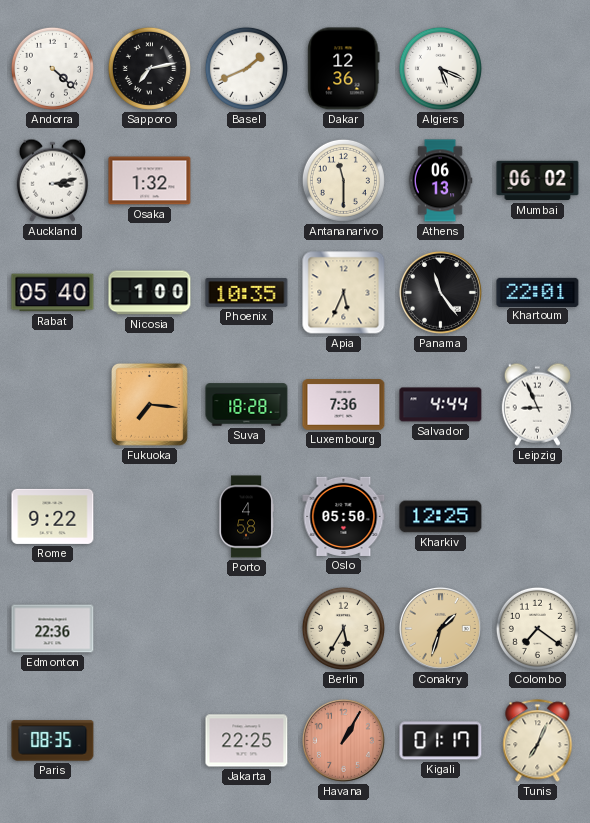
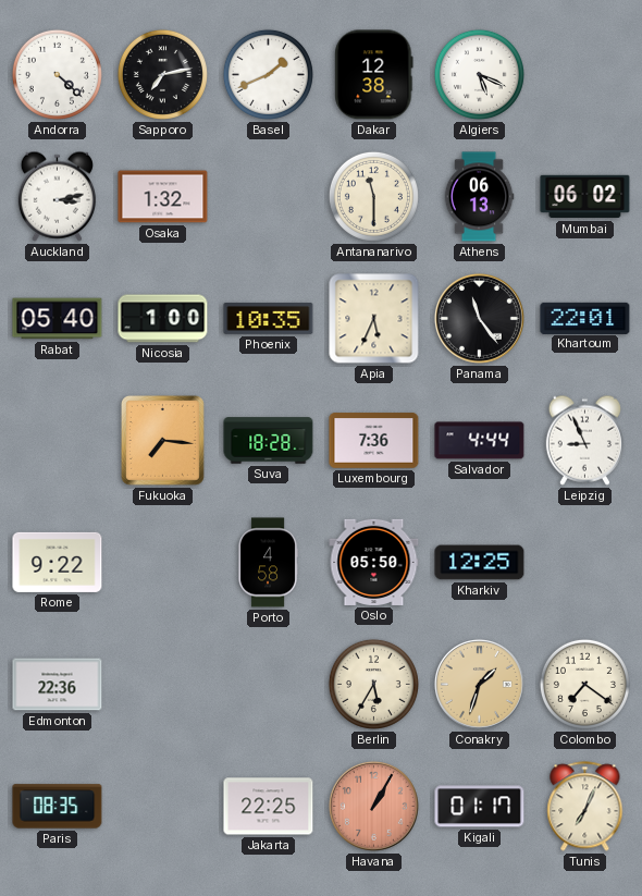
Dakar: 12:36 -> 12:38 (374, 75)
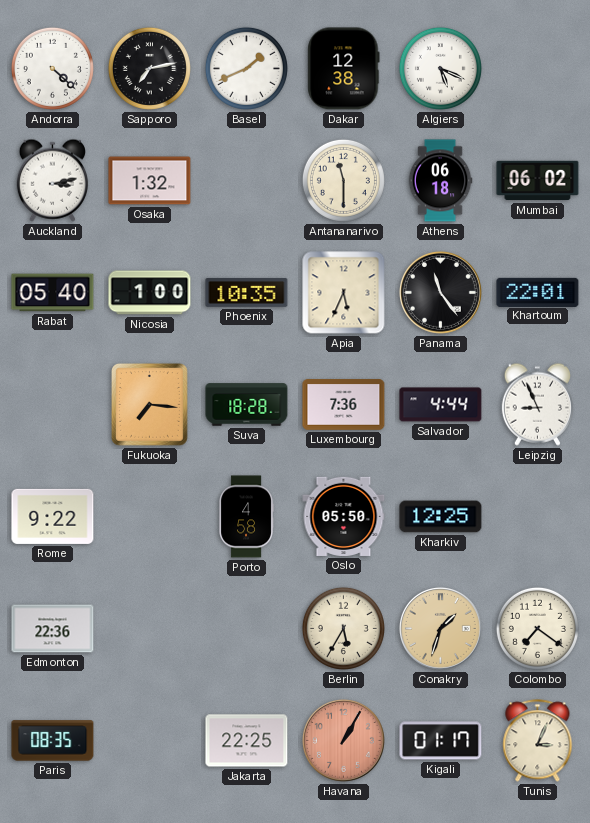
Athens: 06:13 -> 06:18 (440, 181)
Tunis: 7:04 -> 3:04 (538, 741)
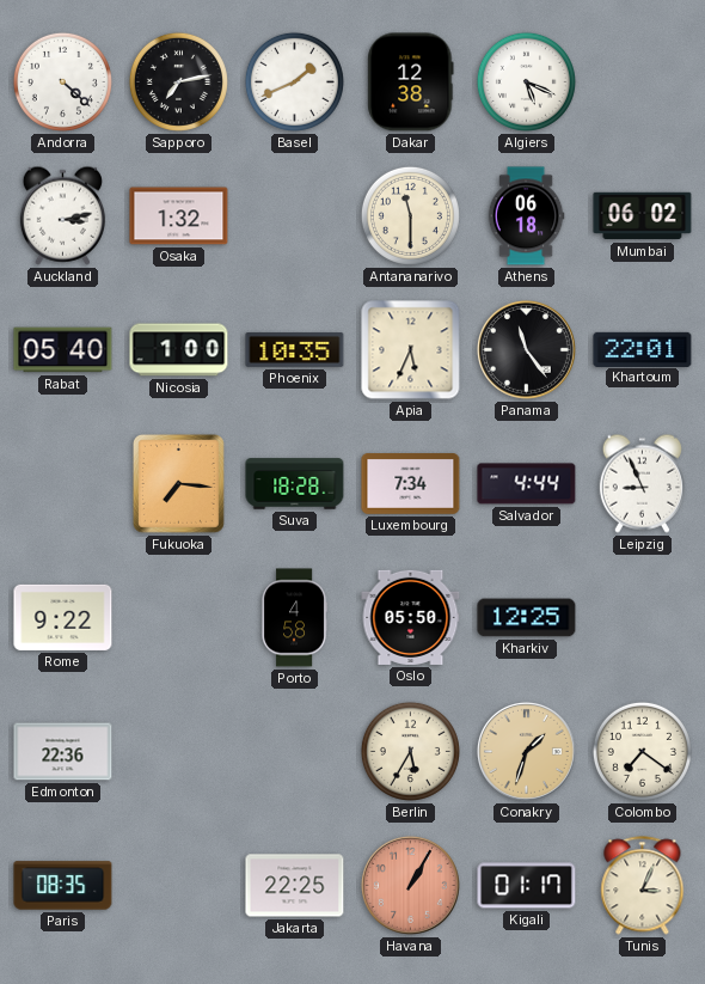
Luxembourg: 7:36 -> 7:34 (411, 484)
